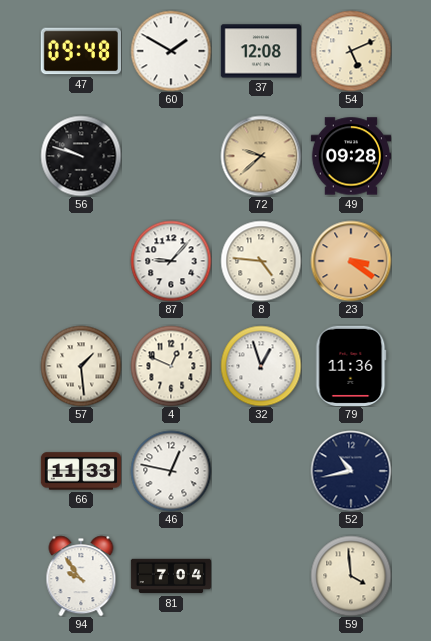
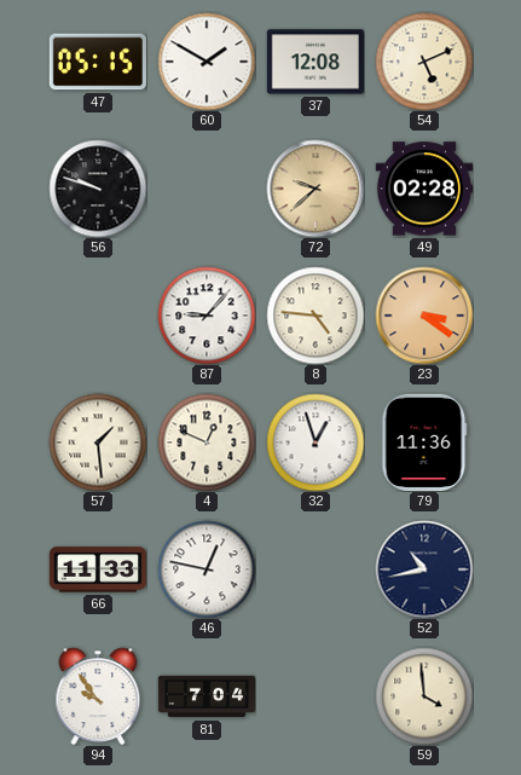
47: 09:48 -> 05:15 (97, 62)
49: 09:28 -> 02:28 (423, 189)
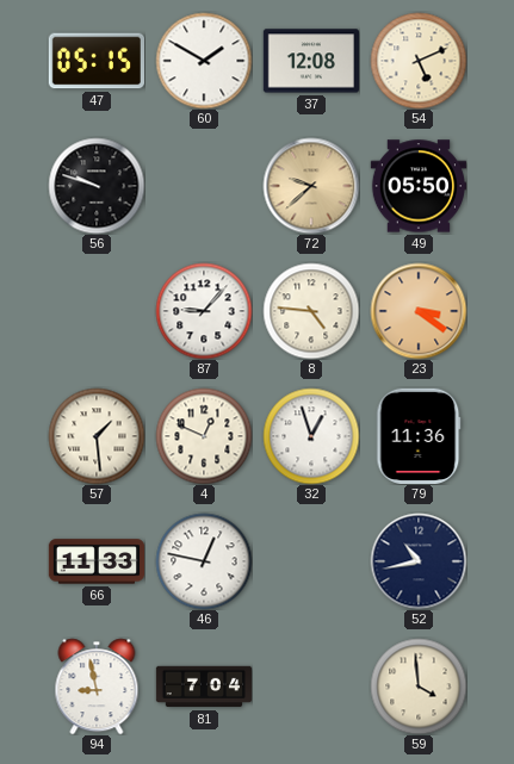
49: 02:28 -> 05:50 (417, 186)
94: 9:54 -> 8:58 (97, 687)
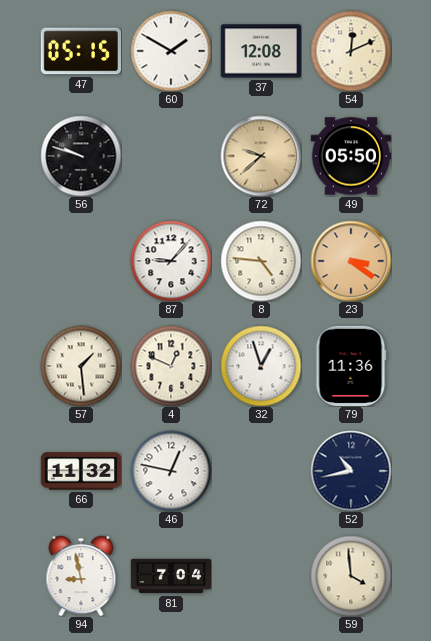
54: 5:11 -> 12:11 (351, 51)
66: 11:33 -> 11:32 (80, 471)
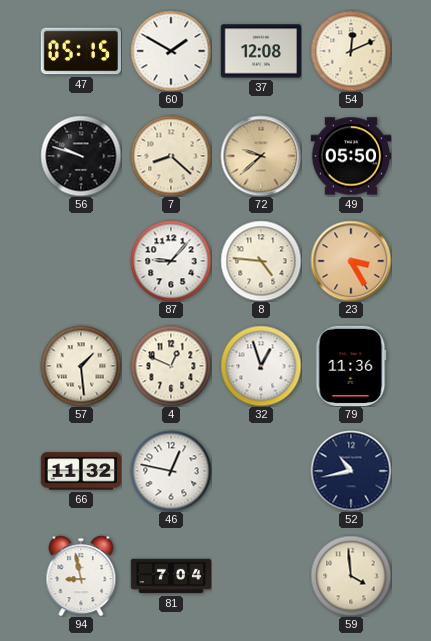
7: none -> 8:22 (171, 156)
23: 3:21 -> 3:25 (351, 261)
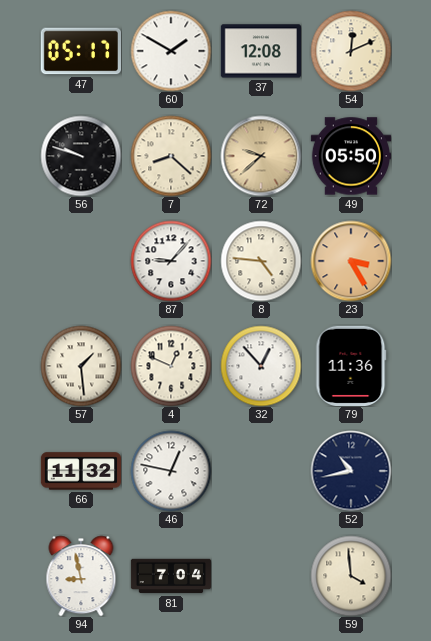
47: 05:15 -> 05:17 (80, 51)
32: 12:57 -> 12:53 (261, 366)
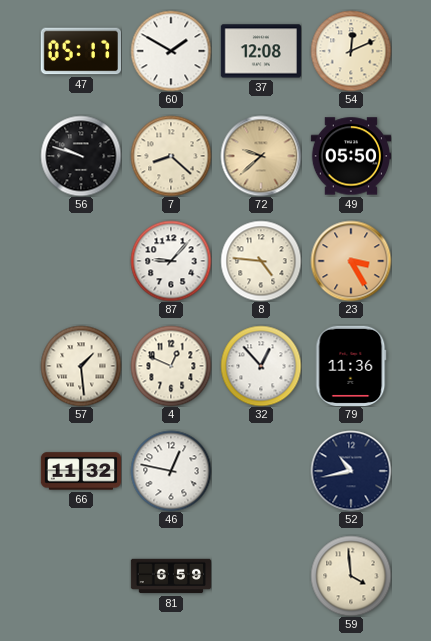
94: 8:58 -> none (81, 576)
81: 7:04 -> 6:59 (170, 576)
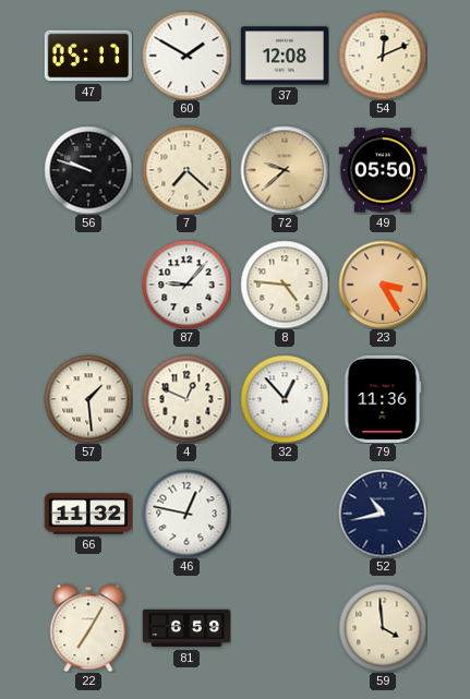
7: 8:22 -> 7:22 (186, 170)
22: none -> 7:05 (88, 628)
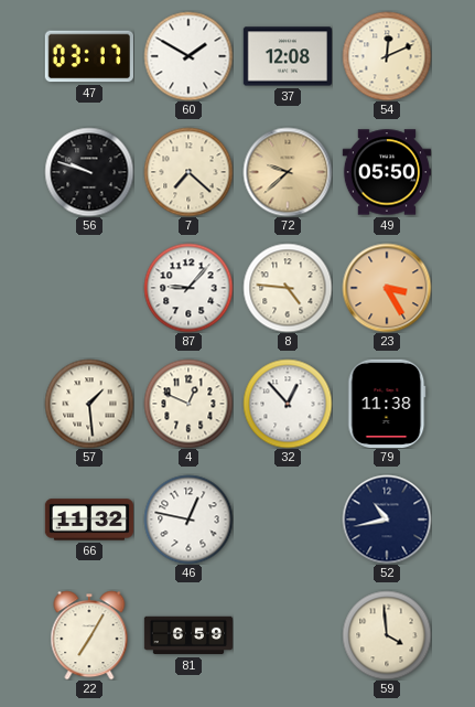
47: 05:17 -> 03:17 (88, 56)
79: 11:36 -> 11:38 (387, 403)
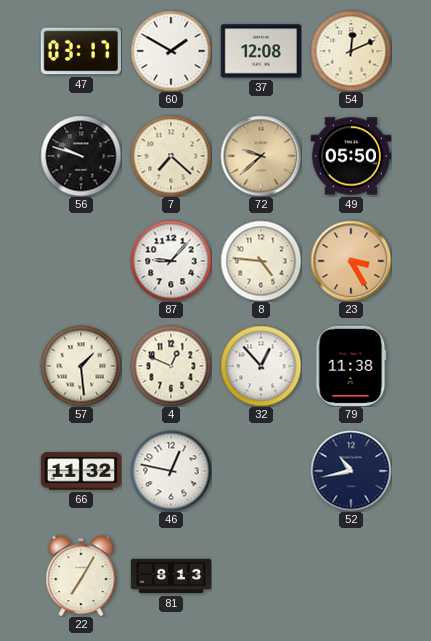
81: 6:59 -> 8:13 (170, 576)
59: 3:59 -> none (387, 635)
